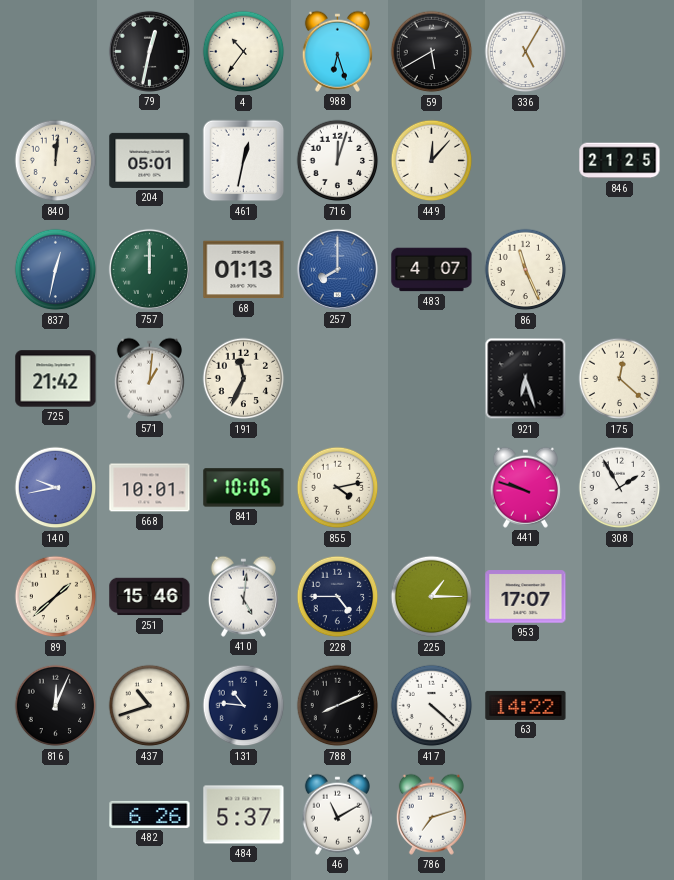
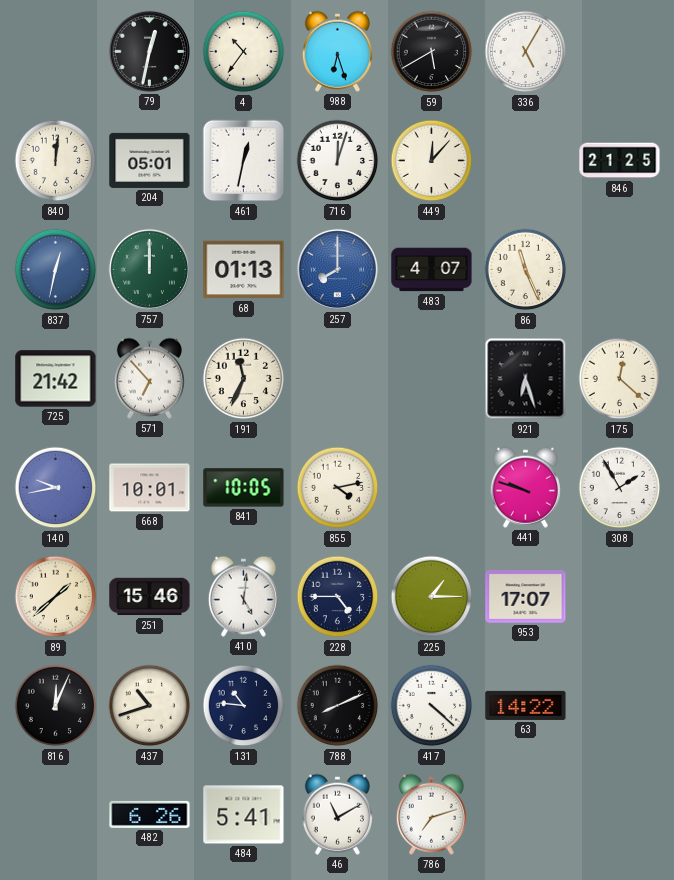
571: 1:01 -> 6:53 (149, 378)
484: 5:37 -> 5:41 (244, 815)
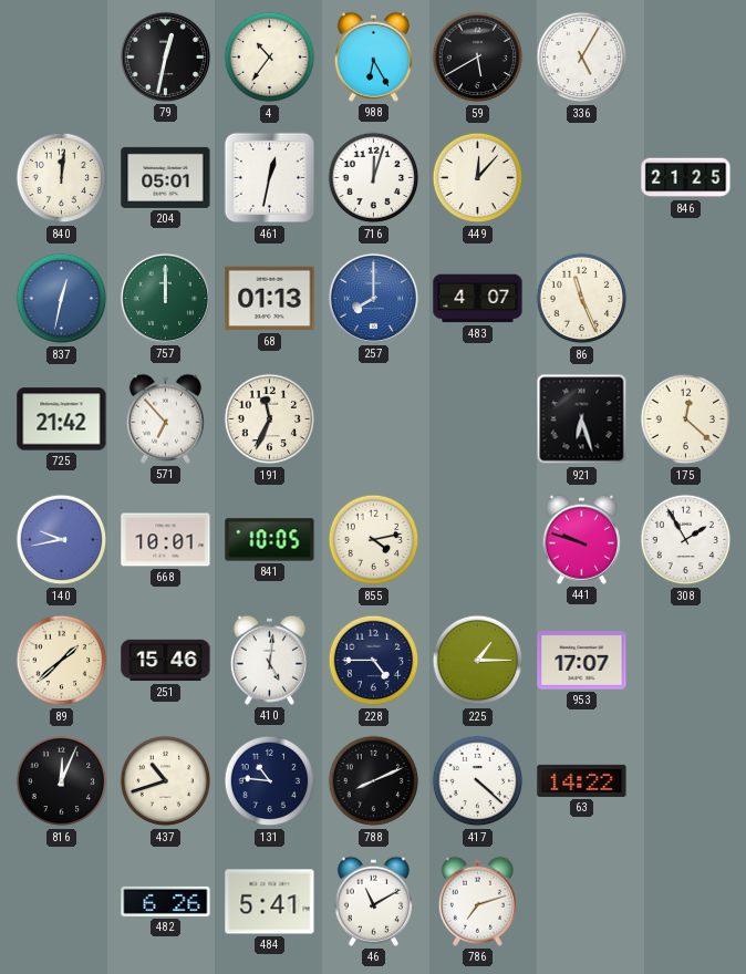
988: 6:27 -> 6:25 (373, 56)
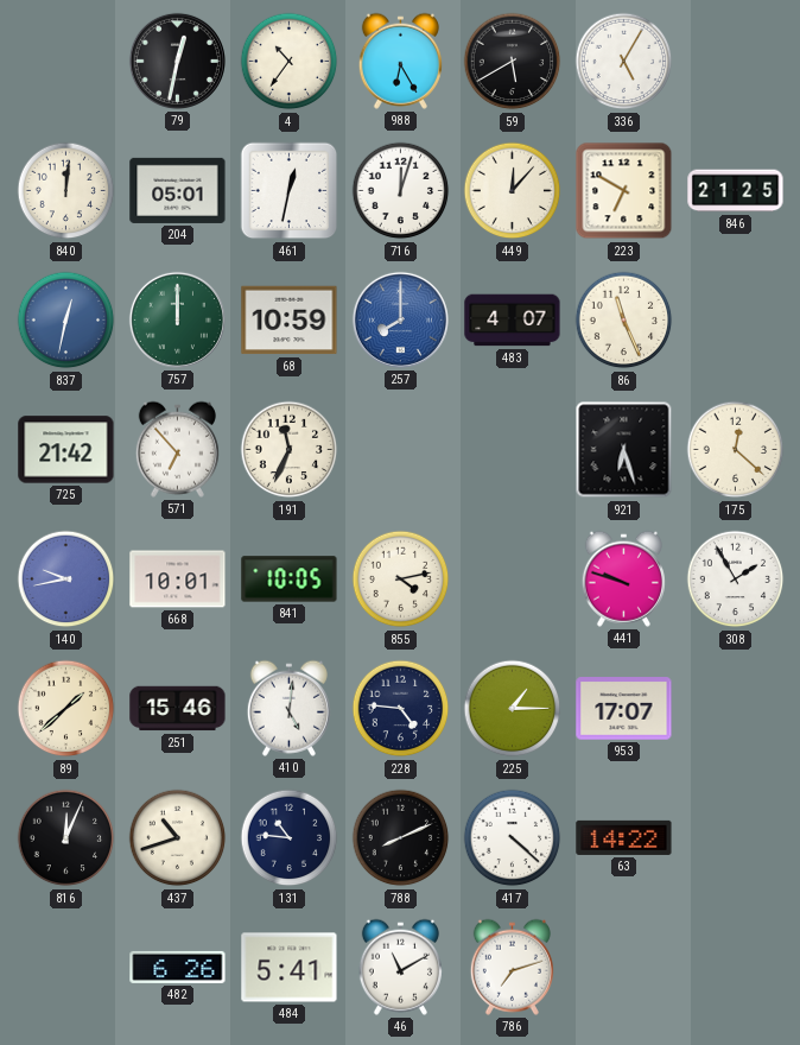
223: none -> 6:50 (624, 191)
68: 01:13 -> 10:59 (290, 321)
228: 4:45 -> 4:46 (401, 709)
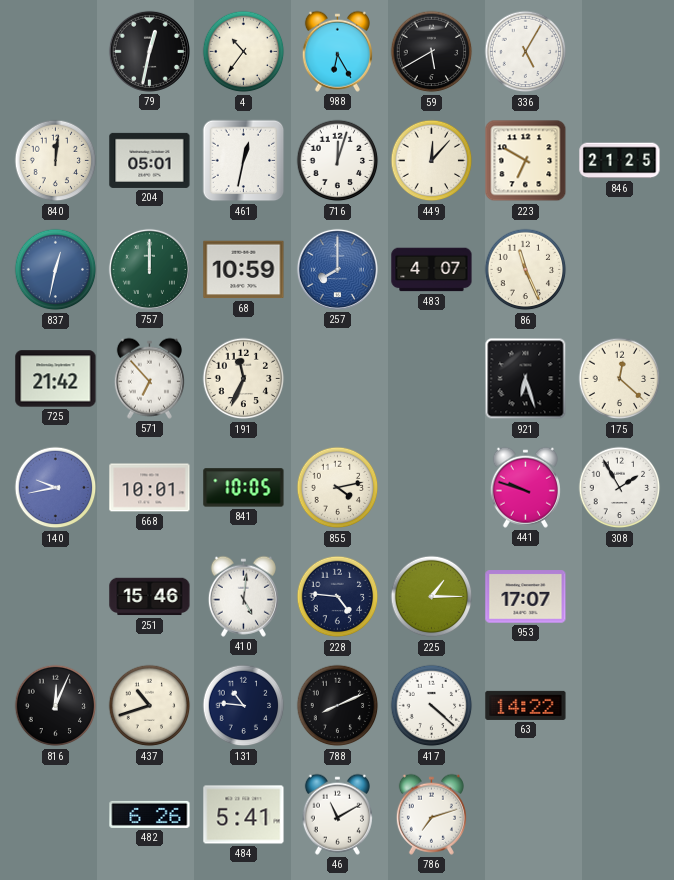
89: 1:38 -> none (66, 709)
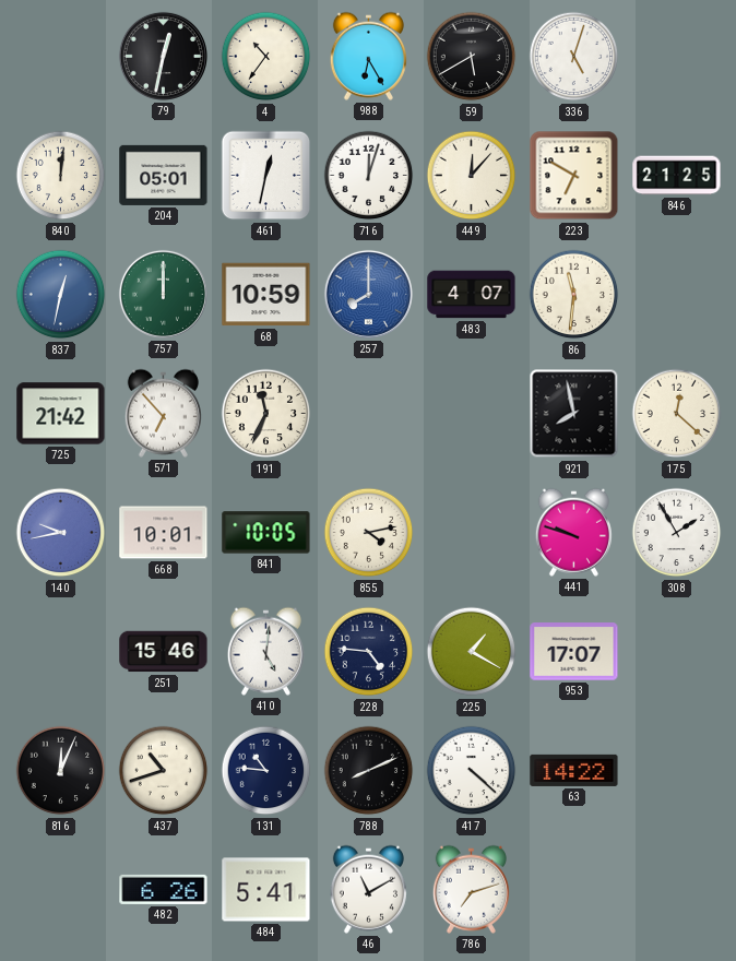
336: 5:05 -> 5:03 (574, 57)
86: 11:26 -> 11:31 (574, 295)
921: 6:27 -> 7:58 (574, 414)
225: 1:15 -> 1:20 (472, 652)
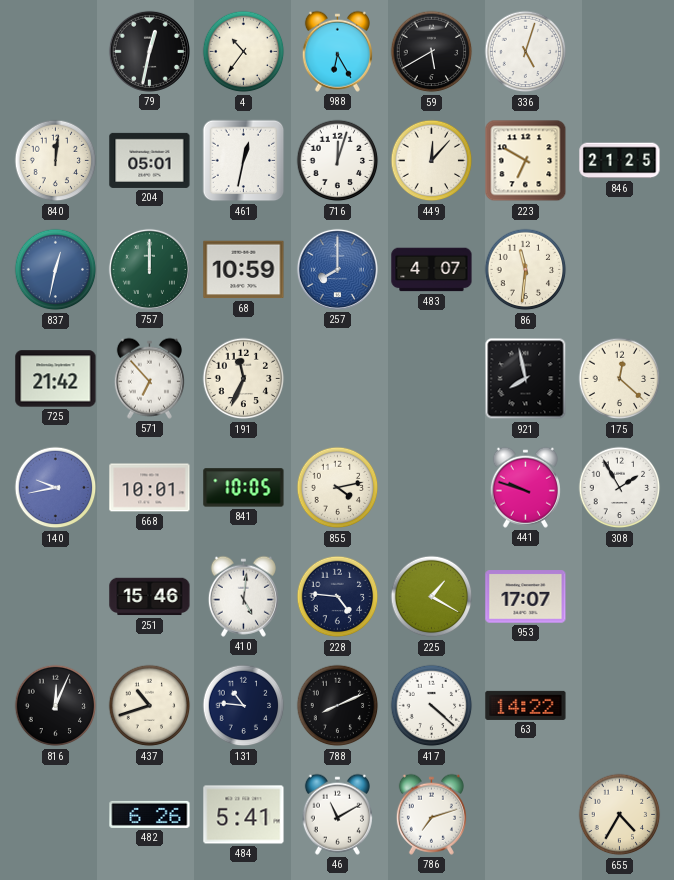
655: none -> 4:35 (620, 815)
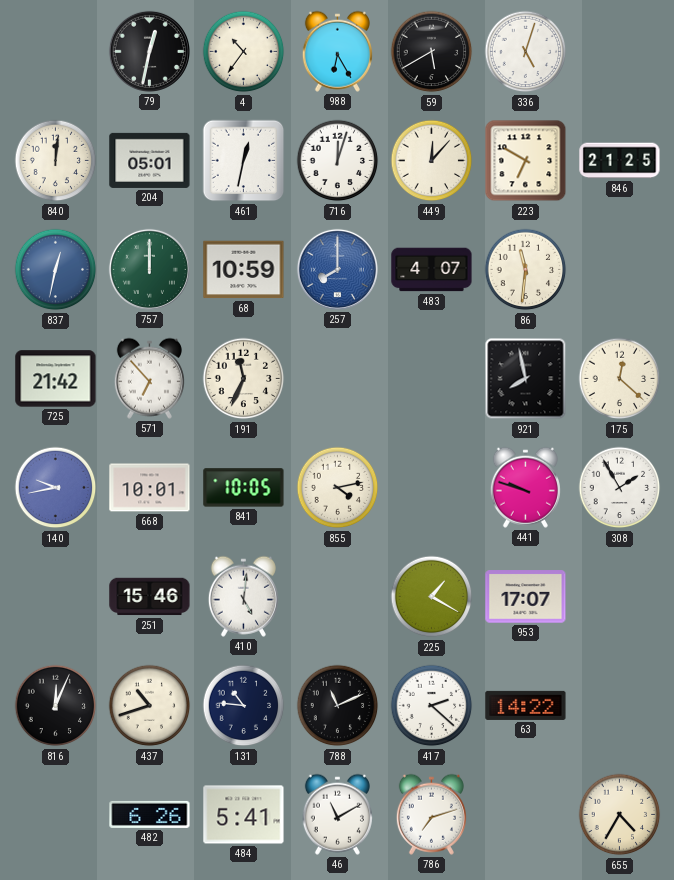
228: 4:46 -> none (338, 597)
788: 8:11 -> 11:11 (338, 706)
417: 4:22 -> 2:22 (432, 706)
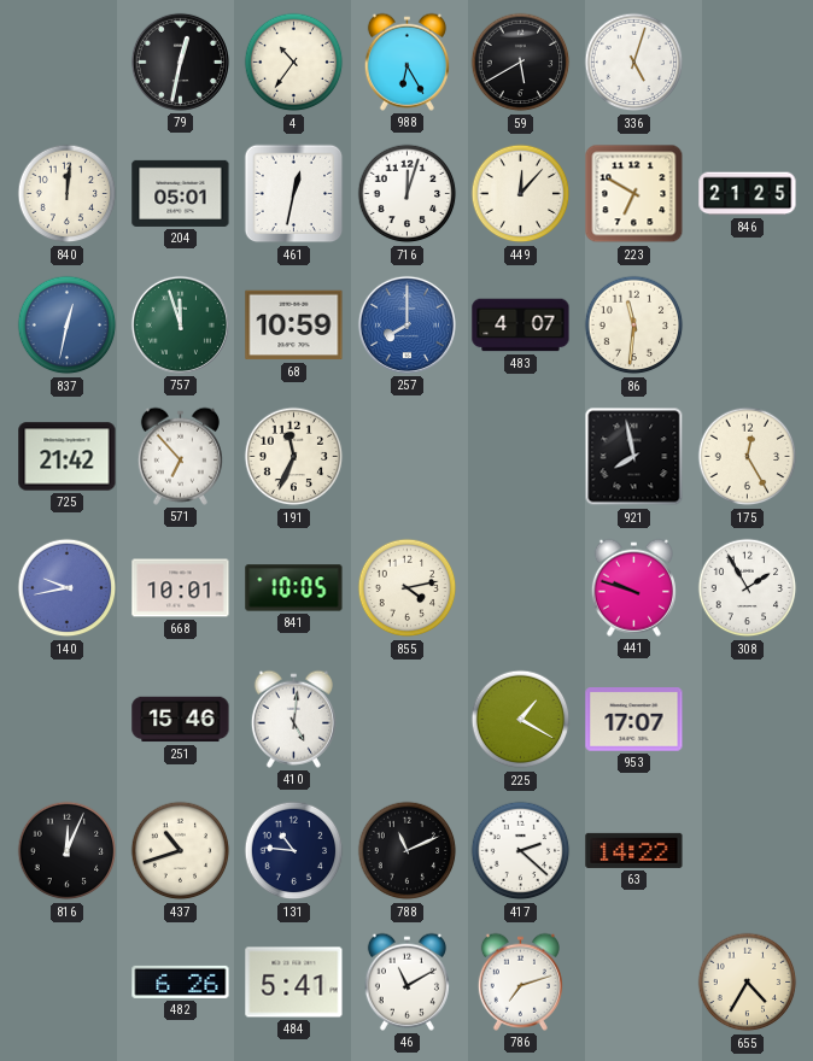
757: 12:00 -> 11:57 (180, 324)
175: 12:22 -> 12:25 (748, 457)
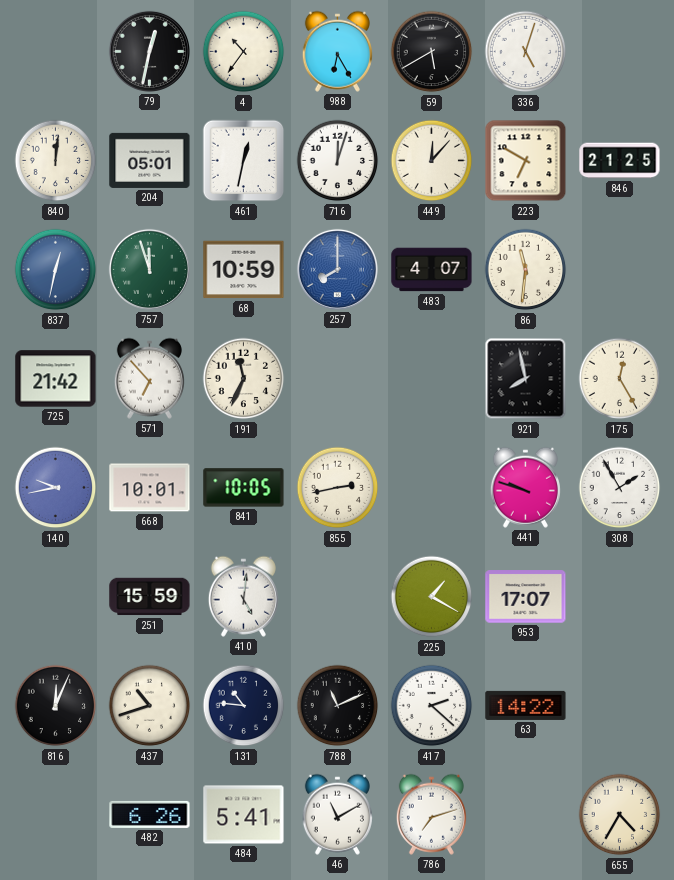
855: 4:13 -> 2:43 (338, 488)
251: 15:46 -> 15:59 (150, 597)
